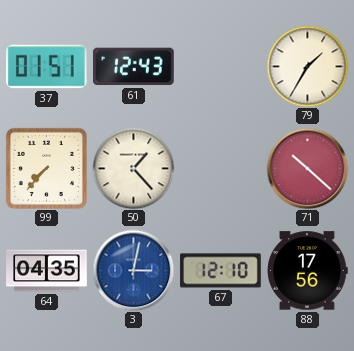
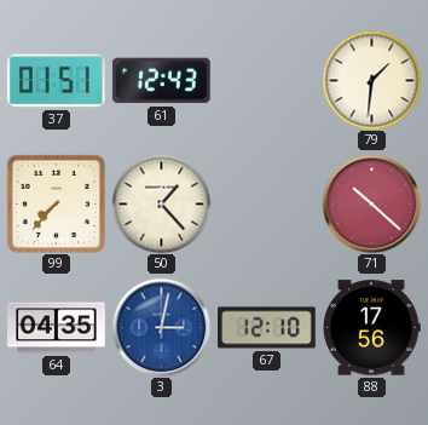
79: 1:35 -> 1:31 (371, 80)
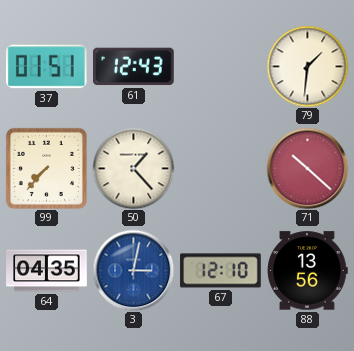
88: 17:56 -> 13:56 (308, 271)
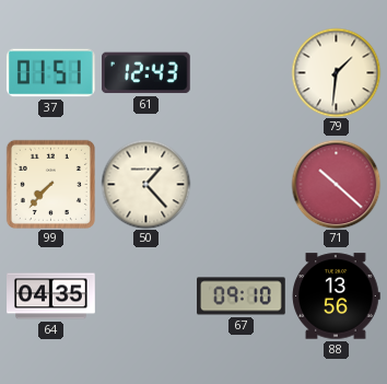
3: 3:02 -> none (133, 270)
67: 12:10 -> 09:10 (242, 296)
